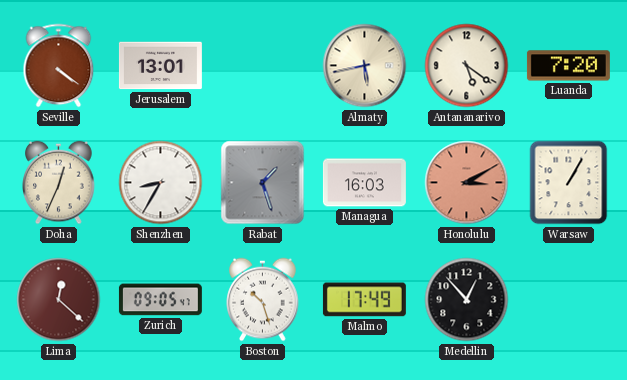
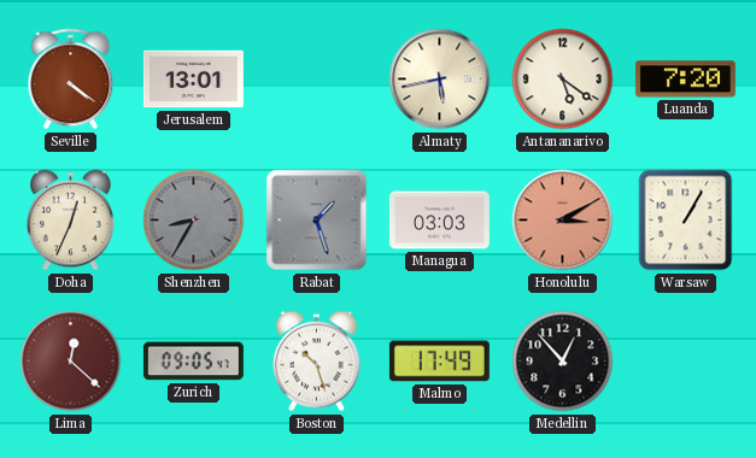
Shenzhen dial: white -> grey (194, 221)
Managua: 16:03 -> 03:03 (439, 221)
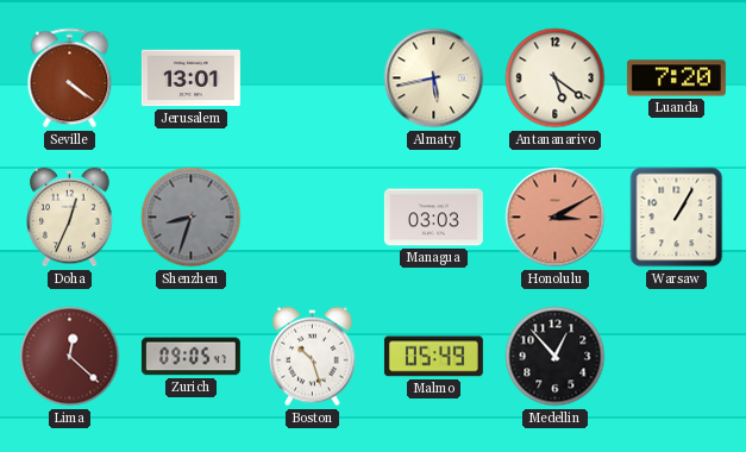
Shenzhen: 8:35 -> 8:33 (192, 218)
Rabat: 1:27 -> none (317, 221)
Malmo: 17:49 -> 05:49 (433, 357)
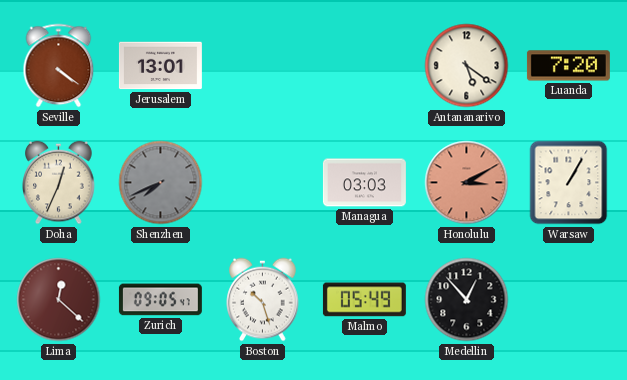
Almaty: 5:43 -> none (434, 79)
Shenzhen: 8:33 -> 7:41 (161, 183)
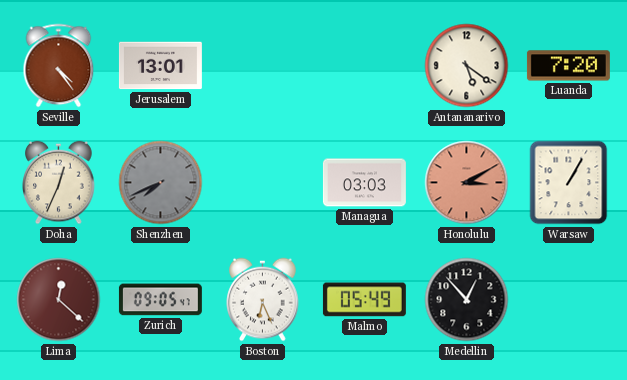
Seville: 4:21 -> 4:24 (59, 66)
Boston: 10:27 -> 6:26 (263, 300)
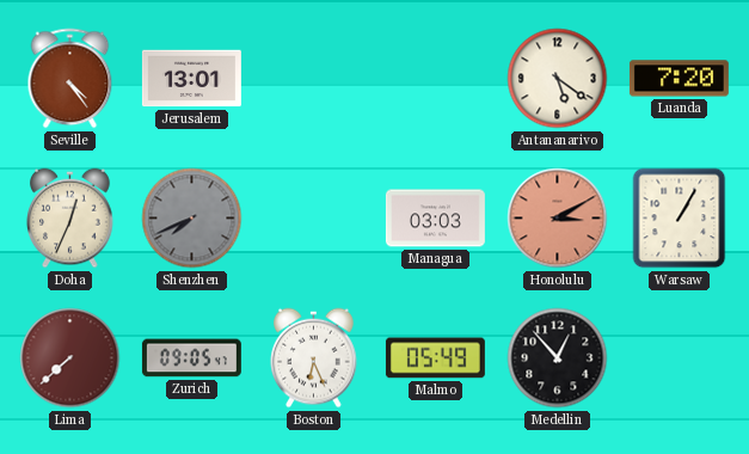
Lima: 12:22 -> 7:38 (70, 358)
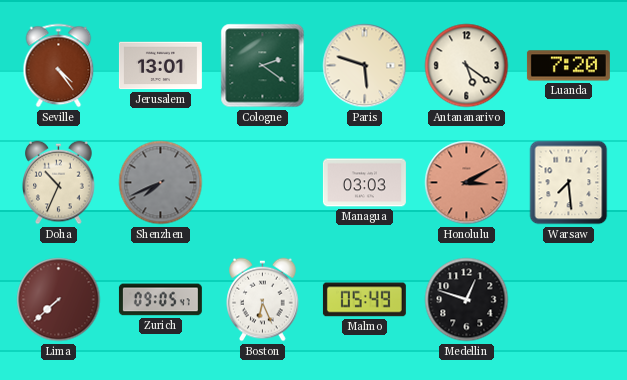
Cologne: none -> 2:21 (263, 66)
Paris: none -> 5:48 (365, 66)
Doha: 12:34 -> 10:34 (59, 183)
Warsaw: 1:05 -> 7:29 (569, 183)
Medellin: 12:53 -> 12:48 (467, 300)
